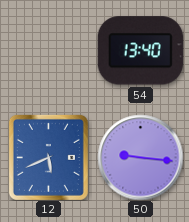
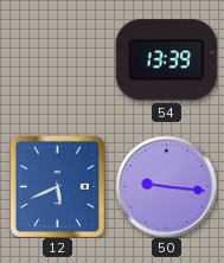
54: 13:40 -> 13:39 (166, 60)
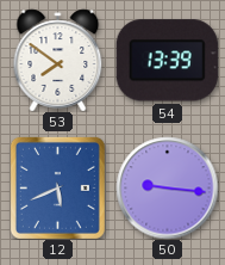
53: none -> 7:51 (58, 60)
